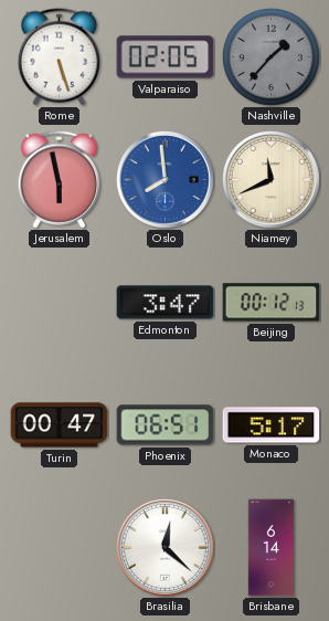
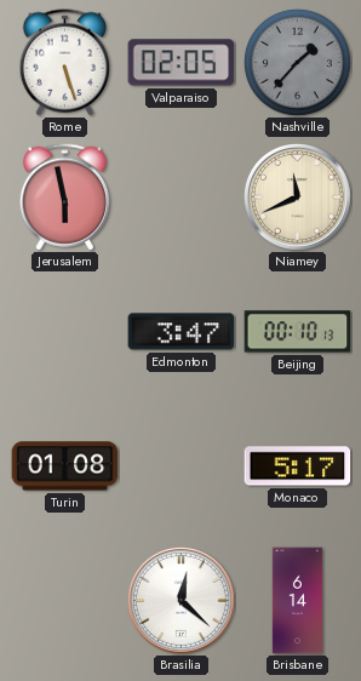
Oslo: 7:59 -> none (164, 179)
Beijing: 00:12 -> 00:10 (298, 332)
Turin: 00:47 -> 01:08 (65, 467)
Phoenix: 06:51 -> none (166, 425)
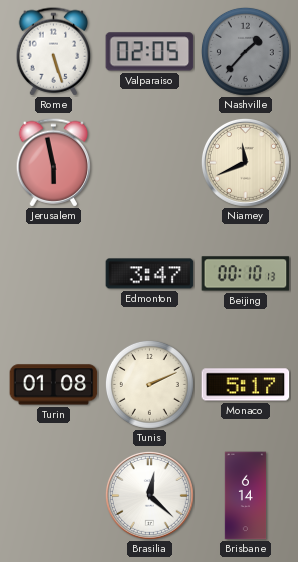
Tunis: none -> 2:11 (149, 384)
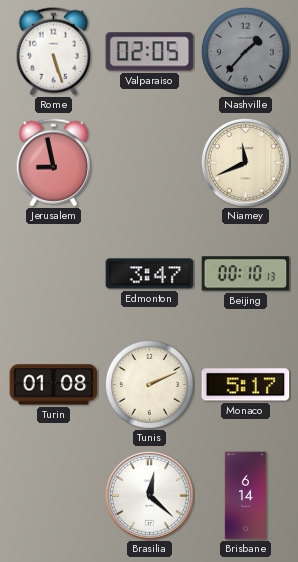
Jerusalem: 5:58 -> 8:58 (54, 163)
